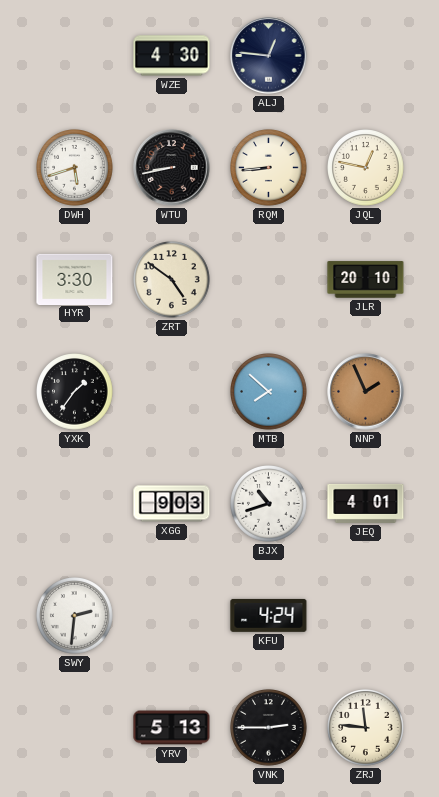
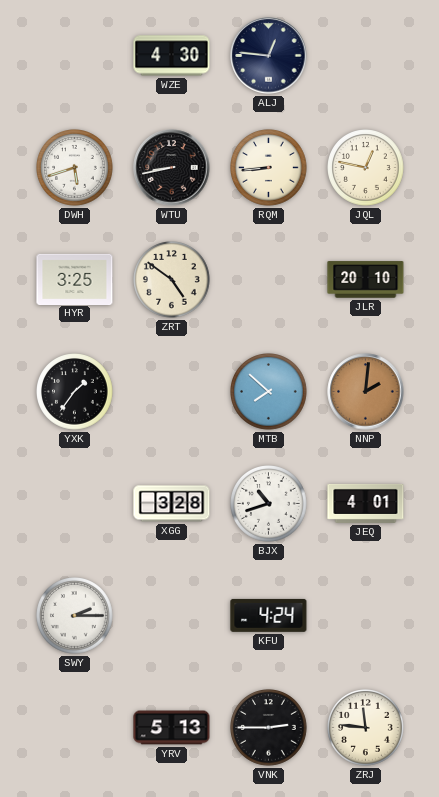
HYR: 3:30 -> 3:25 (75, 279)
NNP: 1:56 -> 2:01 (366, 392)
XGG: 9:03 -> 3:28 (172, 504)
SWY: 2:31 -> 2:15 (75, 616)
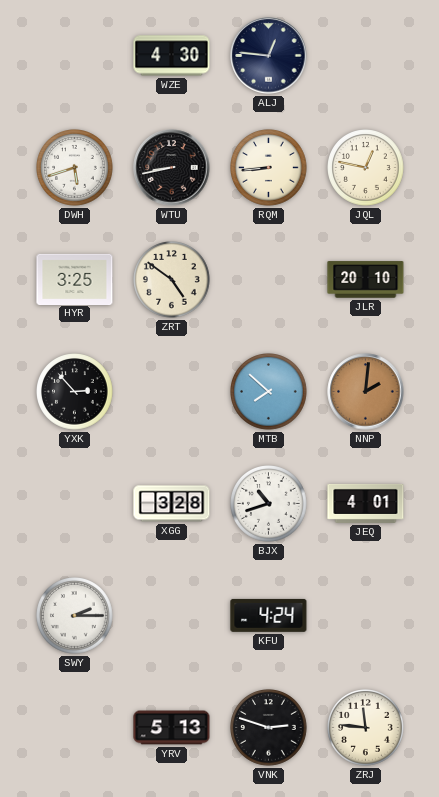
YXK: 1:36 -> 2:53 (75, 392)
VNK: 2:45 -> 2:48 (269, 728)
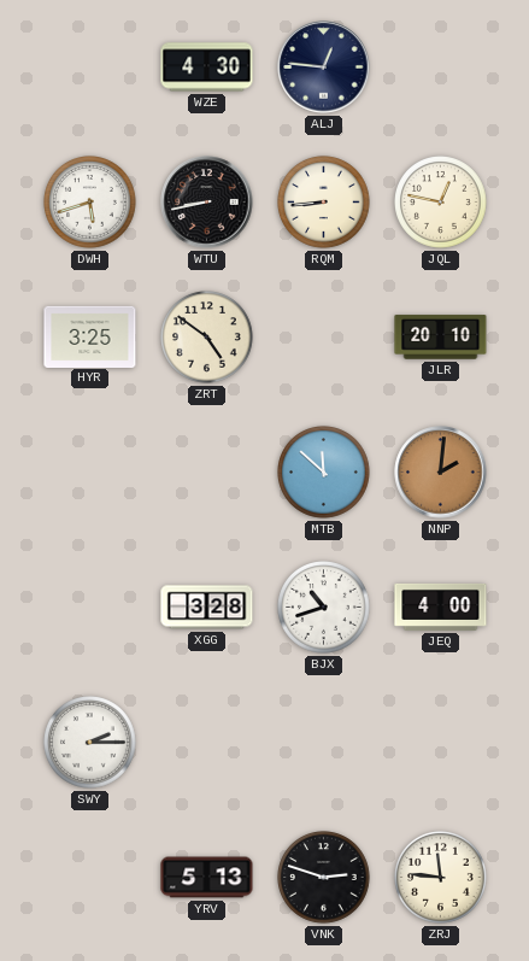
YXK: 2:53 -> none (75, 392)
MTB: 7:52 -> 11:52 (324, 473)
JEQ: 4:01 -> 4:00 (441, 607)
KFU: 4:24 -> none (269, 615)
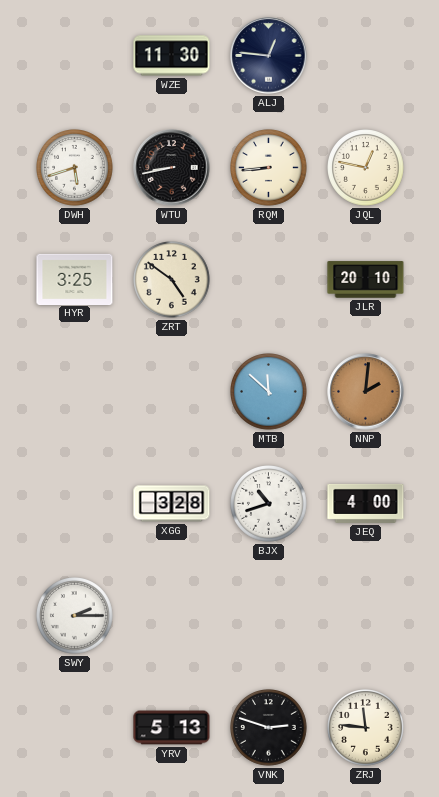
WZE: 4:30 -> 11:30 (172, 56)
